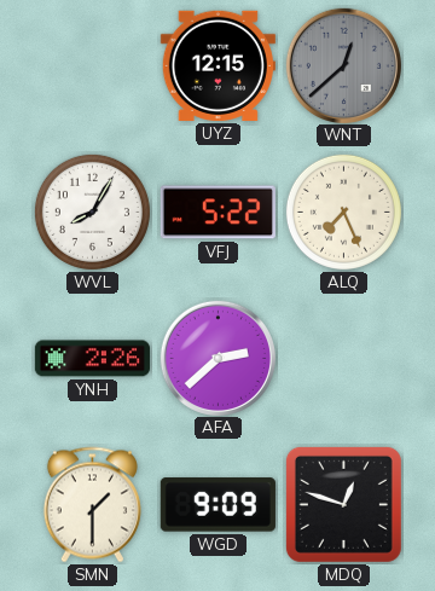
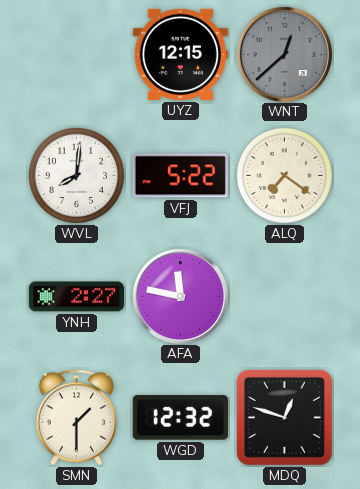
WVL: 8:05 -> 8:01 (76, 175)
ALQ: 7:26 -> 7:21 (284, 175)
YNH: 2:26 -> 2:27 (76, 297)
AFA: 2:38 -> 11:47 (180, 296)
WGD: 9:09 -> 12:32 (180, 418)
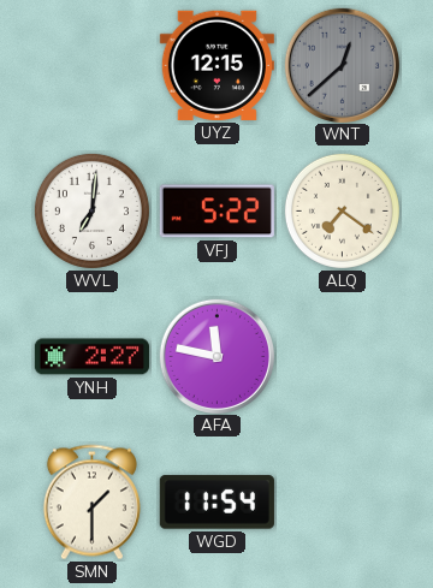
WVL: 8:01 -> 7:01 (91, 210)
WGD: 12:32 -> 11:54 (216, 503)
MDQ: 12:48 -> none (284, 417)
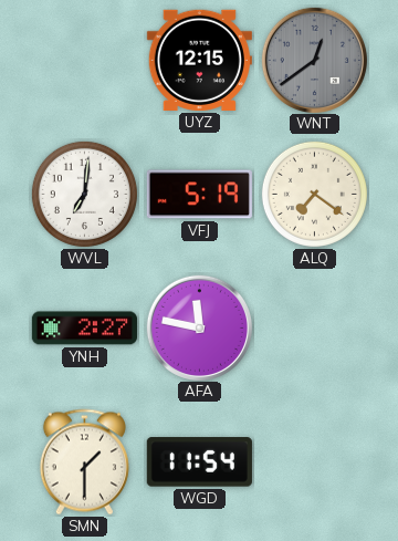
WNT: 12:38 -> 12:39 (314, 60)
VFJ: 5:22 -> 5:19 (199, 195)
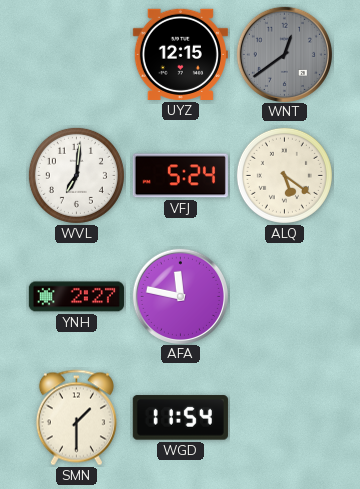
VFJ: 5:19 -> 5:24 (180, 176)
ALQ: 7:21 -> 5:21 (284, 175)
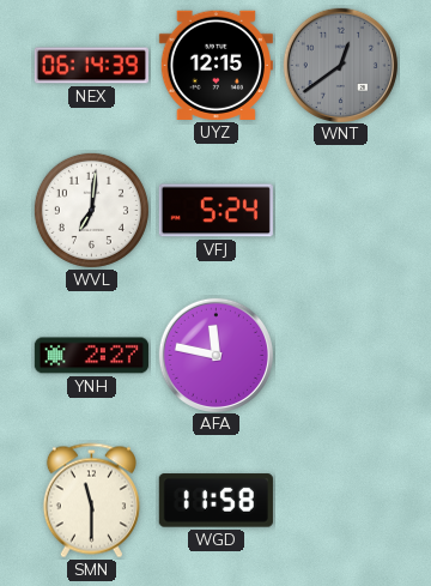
NEX: none -> 06:14 (91, 66)
ALQ: 5:21 -> none (284, 175)
SMN: 1:30 -> 11:30 (91, 501)
WGD: 11:54 -> 11:58 (215, 501)
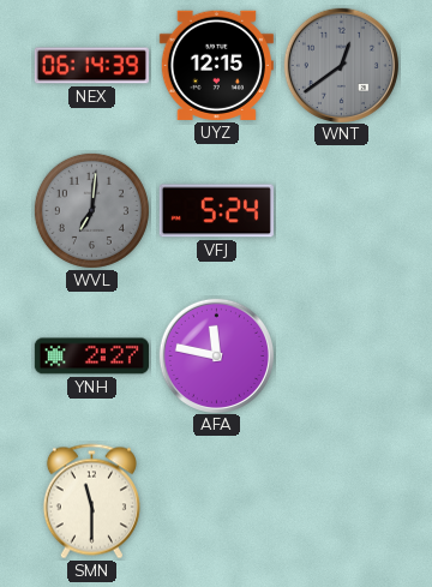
WVL dial: white -> grey (91, 210)
WGD: 11:58 -> none (215, 501)
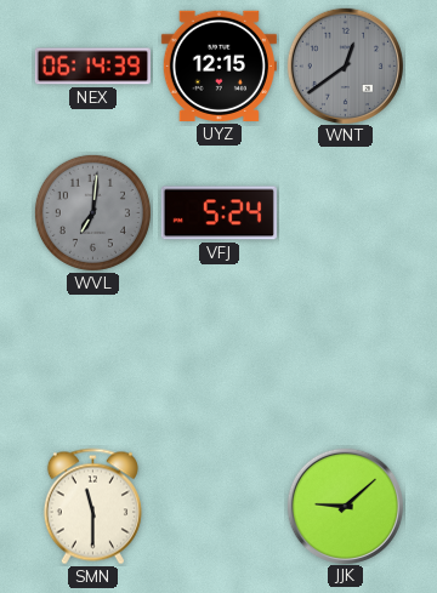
YNH: 2:27 -> none (91, 357)
AFA: 11:47 -> none (216, 355)
JJK: none -> 9:08 (345, 506)
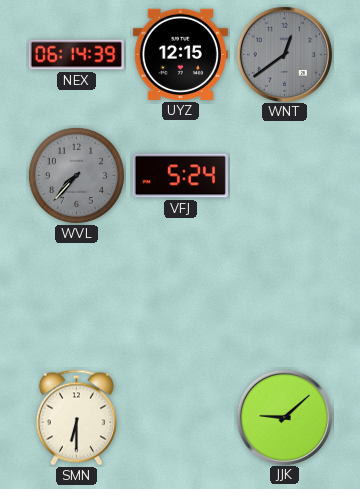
WVL: 7:01 -> 7:37 (76, 175)
SMN: 11:30 -> 6:30 (76, 418)
